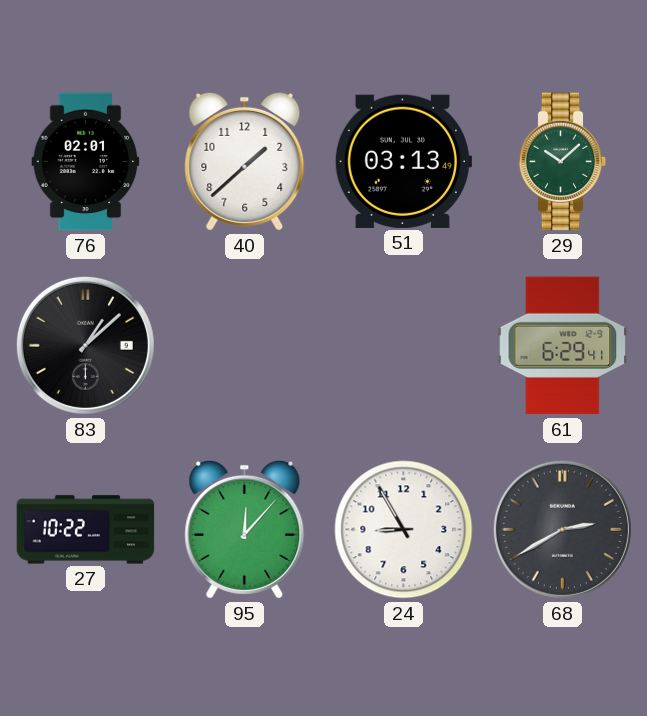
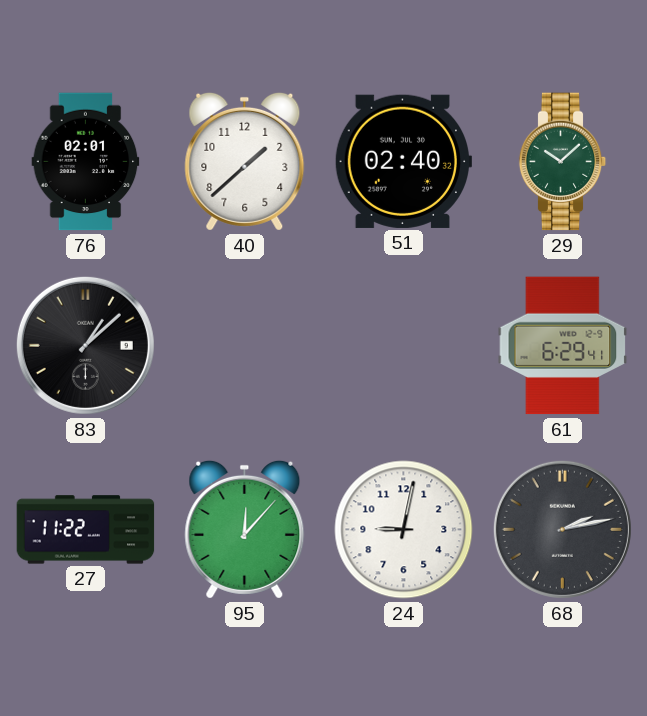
51: 03:13 -> 02:40 (403, 161)
27: 10:22 -> 11:22 (86, 530)
24: 8:55 -> 9:02 (404, 530)
68: 2:40 -> 2:13 (562, 529)
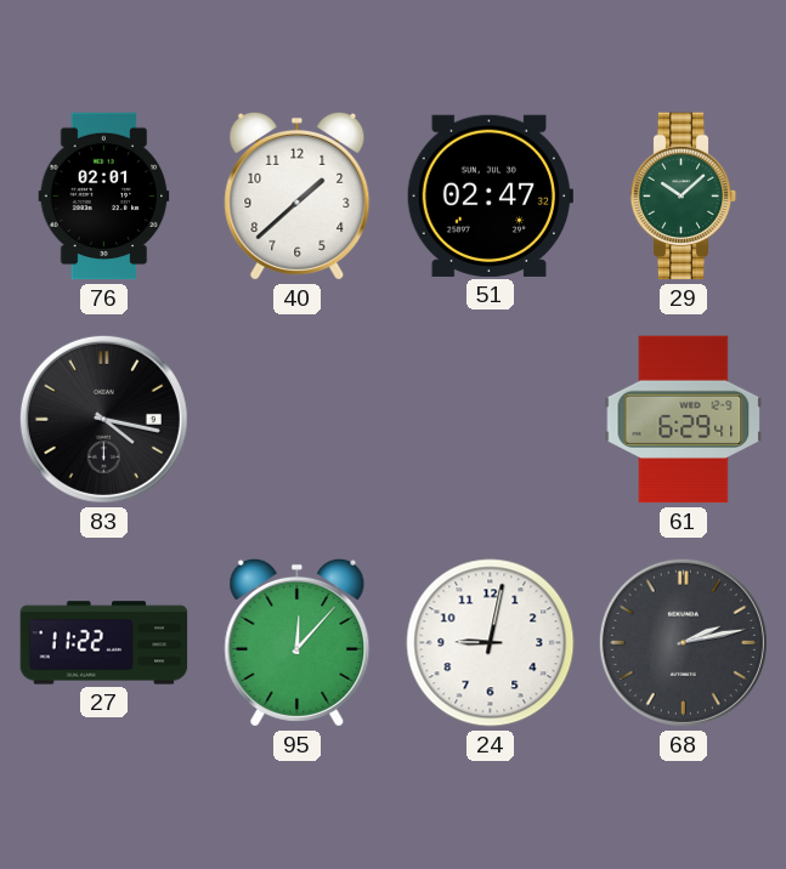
51: 02:40 -> 02:47 (490, 195)
83: 1:08 -> 4:17 (103, 419)
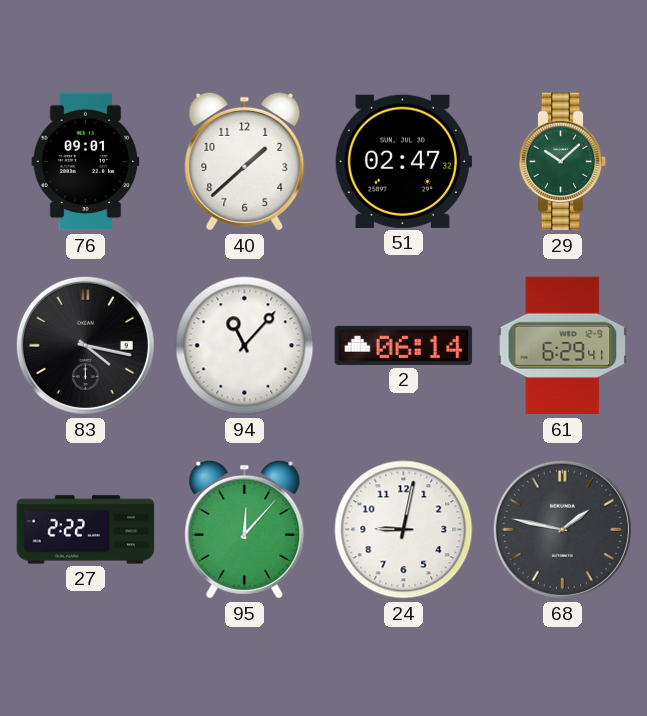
76: 02:01 -> 09:01 (86, 162)
94: none -> 11:07 (245, 346)
2: none -> 06:14 (404, 345)
27: 11:22 -> 2:22 (86, 530)
68: 2:13 -> 1:47 (562, 529)
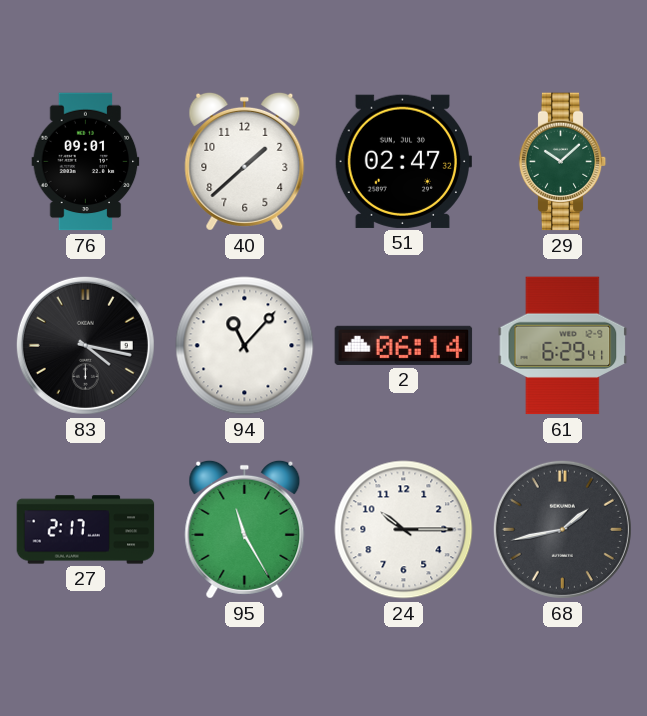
27: 2:22 -> 2:17 (86, 530)
95: 12:07 -> 11:25 (245, 529)
24: 9:02 -> 10:15 (404, 530)
68: 1:47 -> 1:43 (562, 529)
